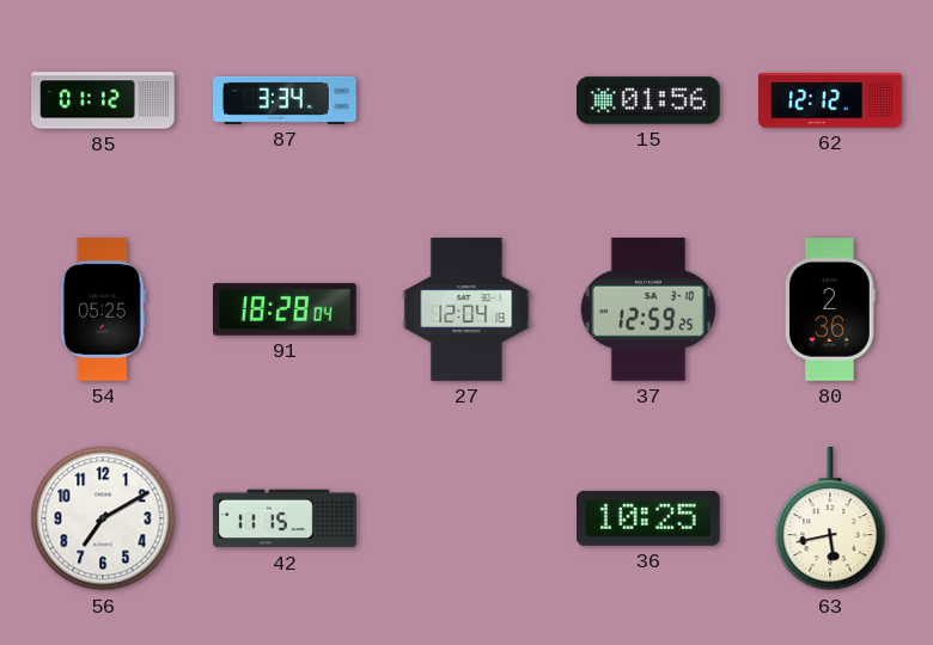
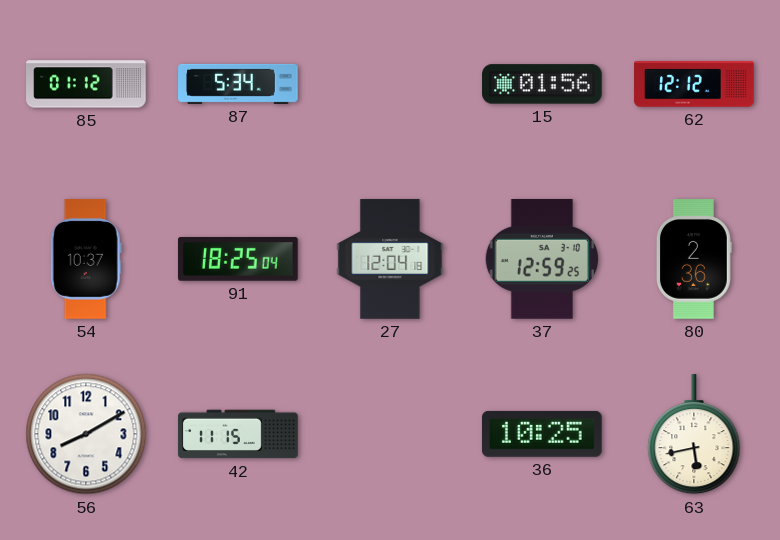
87: 3:34 -> 5:34 (238, 84)
54: 05:25 -> 10:37 (86, 259)
91: 18:28 -> 18:25 (239, 260)
56: 7:10 -> 8:10 (86, 434)
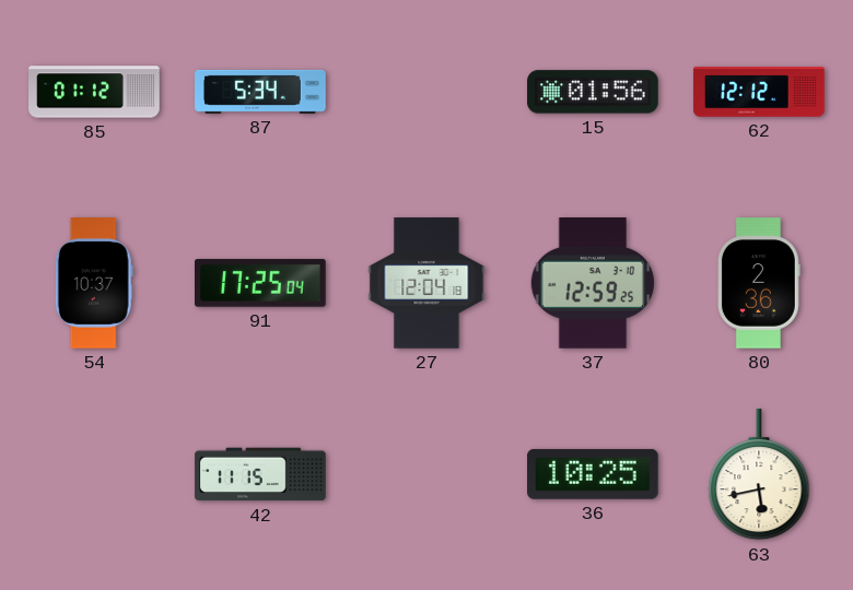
91: 18:25 -> 17:25 (261, 284)
56: 8:10 -> none (86, 434)
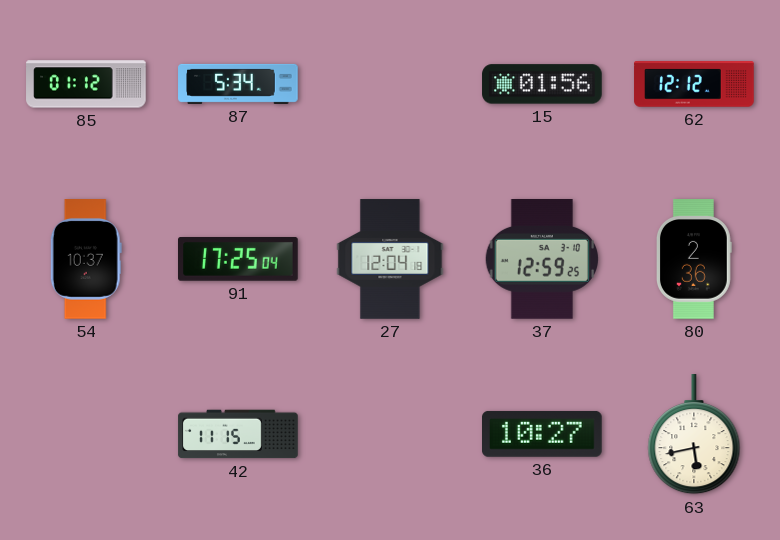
36: 10:25 -> 10:27 (543, 434)
